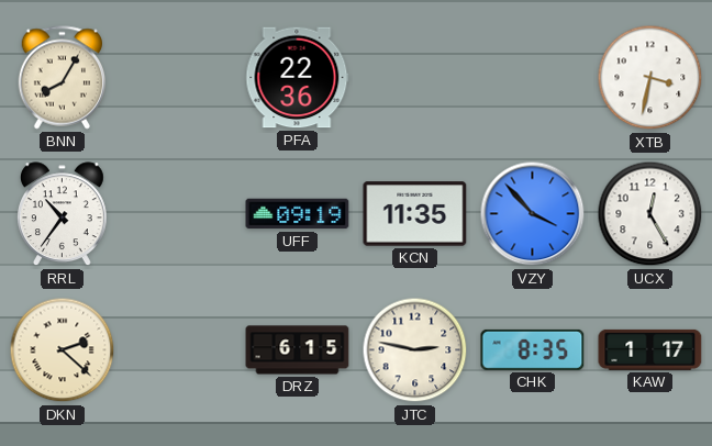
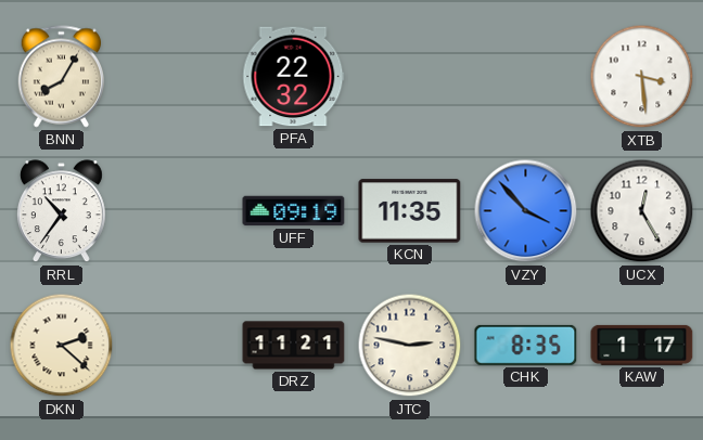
PFA: 22:36 -> 22:32 (294, 77)
XTB: 3:32 -> 3:29 (642, 77)
DRZ: 6:15 -> 11:21 (294, 346)
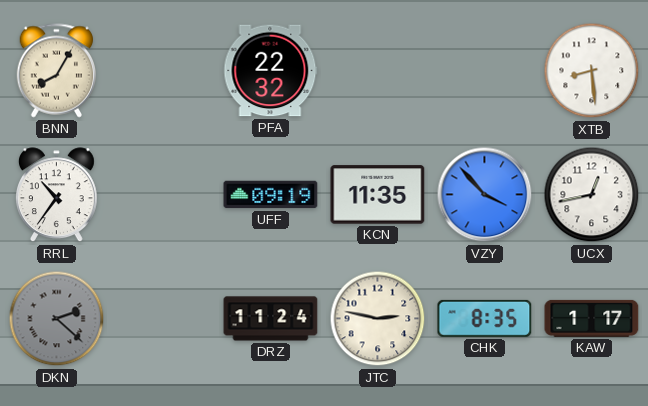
XTB: 3:29 -> 8:29 (592, 71)
UCX: 12:25 -> 12:43 (592, 195)
DKN dial: cream -> grey (57, 319)
DRZ: 11:21 -> 11:24 (271, 319)
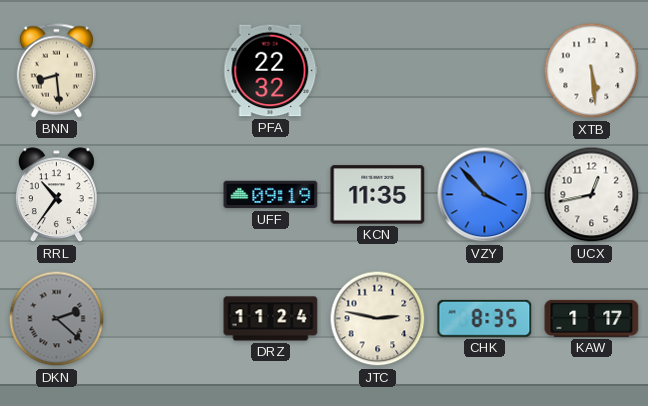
BNN: 8:05 -> 8:29 (56, 71)
XTB: 8:29 -> 5:29 (592, 71)
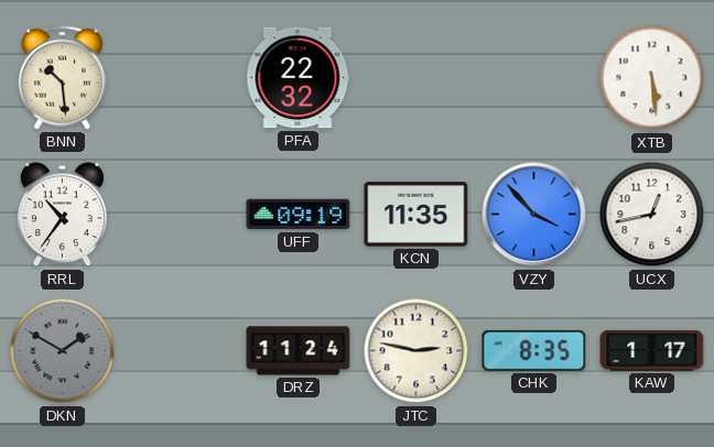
BNN: 8:29 -> 10:29 (62, 78)
DKN: 2:22 -> 1:50 (63, 351)
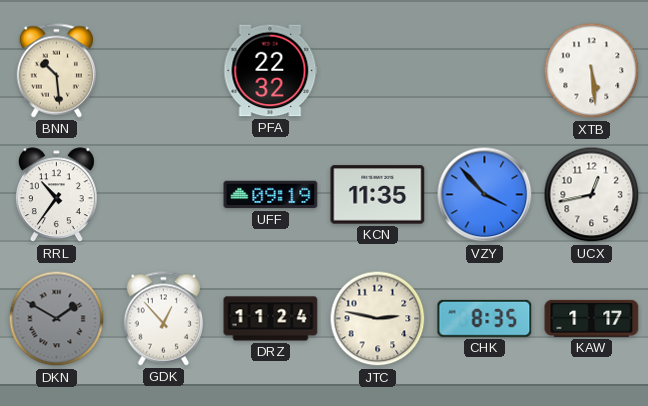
GDK: none -> 12:53 (163, 319)
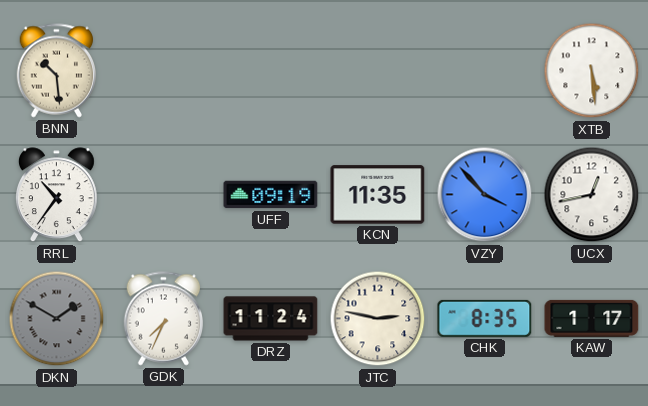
PFA: 22:32 -> none (271, 71)
GDK: 12:53 -> 7:34 (163, 319)
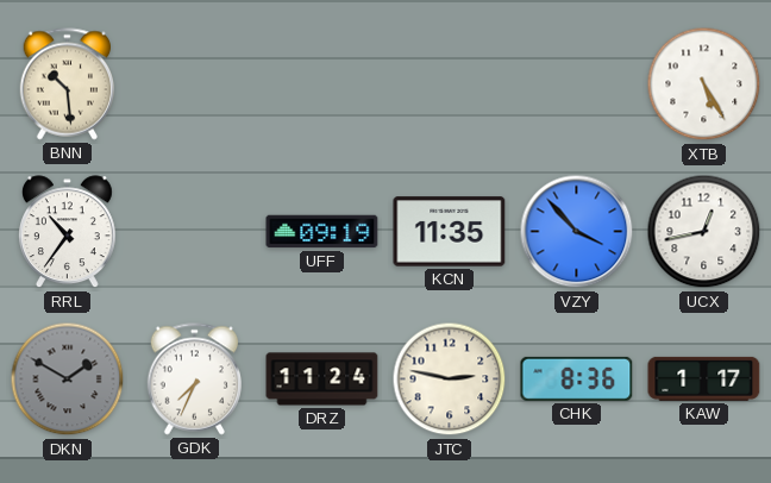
XTB: 5:29 -> 5:25 (704, 84)
CHK: 8:35 -> 8:36 (577, 378)
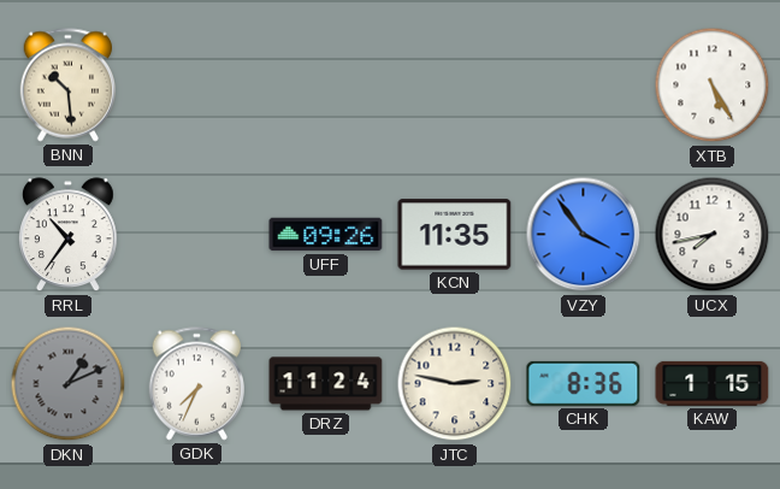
UFF: 09:19 -> 09:26 (326, 235)
VZY: 3:53 -> 3:54 (584, 235)
UCX: 12:43 -> 7:43 (713, 235)
DKN: 1:50 -> 1:11 (69, 384)
KAW: 1:17 -> 1:15 (713, 383)
